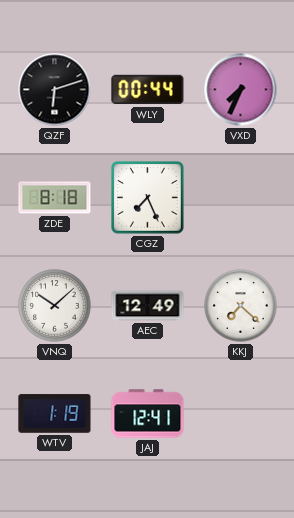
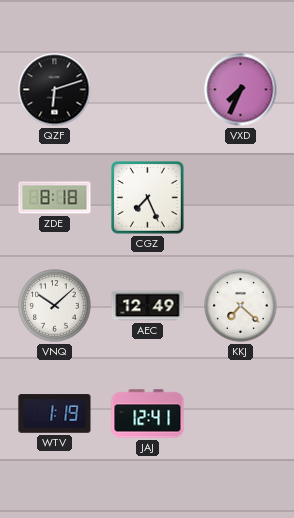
WLY: 00:44 -> none (148, 90)
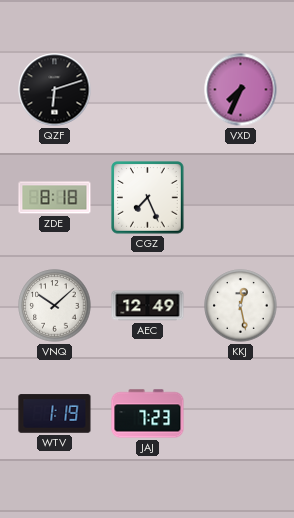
KKJ: 7:22 -> 12:28 (241, 306)
JAJ: 12:41 -> 7:23 (148, 414)
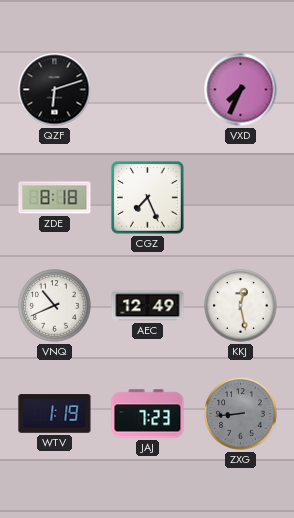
VNQ: 10:08 -> 10:41 (55, 306)
ZXG: none -> 8:44 (241, 414)
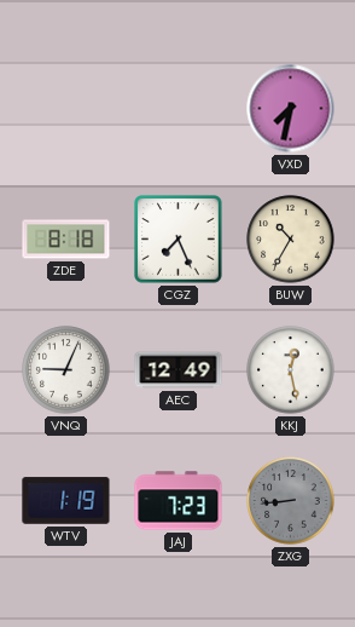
QZF: 6:12 -> none (55, 90)
VXD: 7:34 -> 7:32 (291, 109)
BUW: none -> 10:35 (291, 240)
VNQ: 10:41 -> 9:04 (66, 370)
